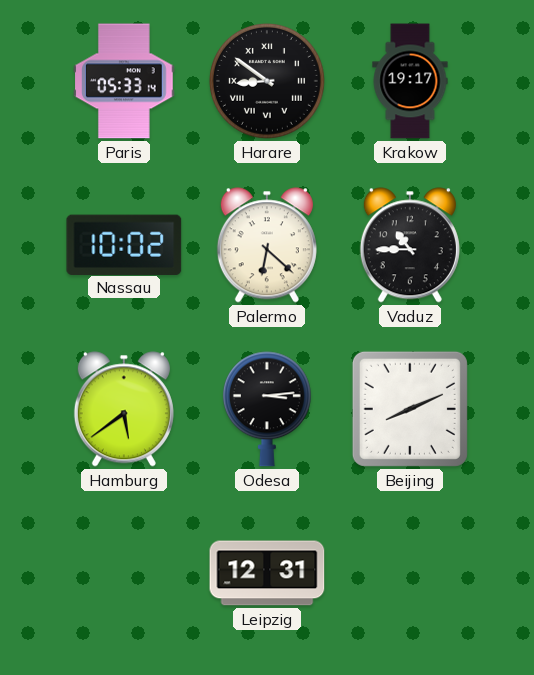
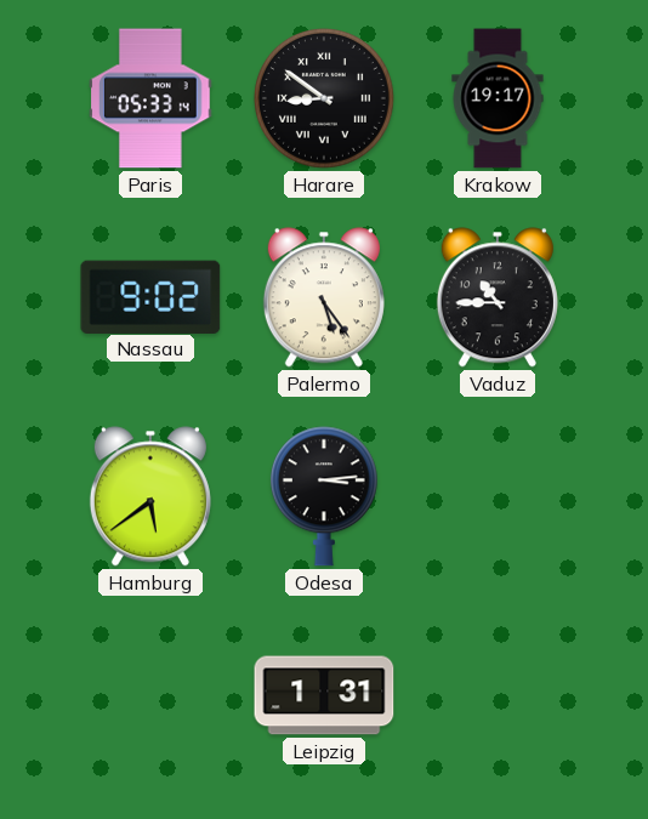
Nassau: 10:02 -> 9:02 (150, 296)
Palermo: 6:22 -> 5:24 (324, 297)
Beijing: 8:11 -> none (410, 409)
Leipzig: 12:31 -> 1:31 (324, 695)
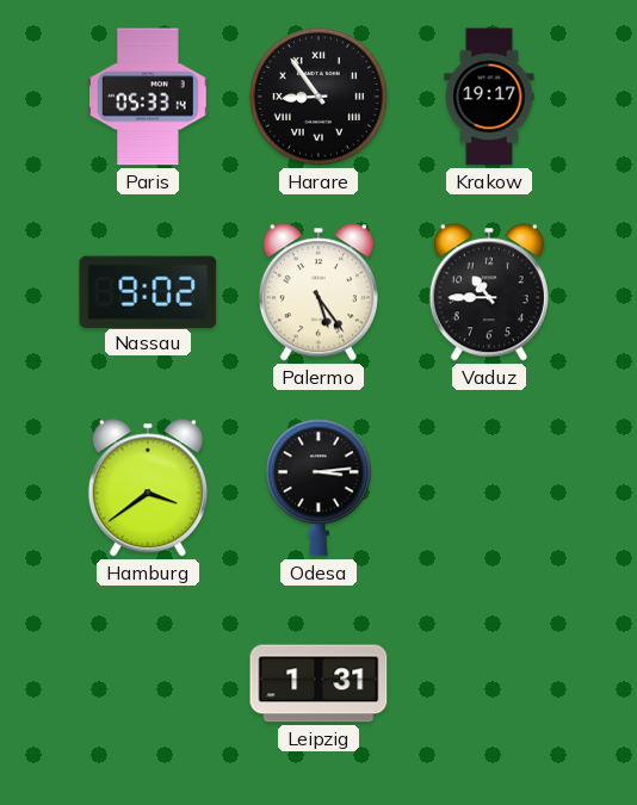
Harare: 8:51 -> 8:54 (318, 97)
Hamburg: 5:39 -> 3:39 (148, 488)
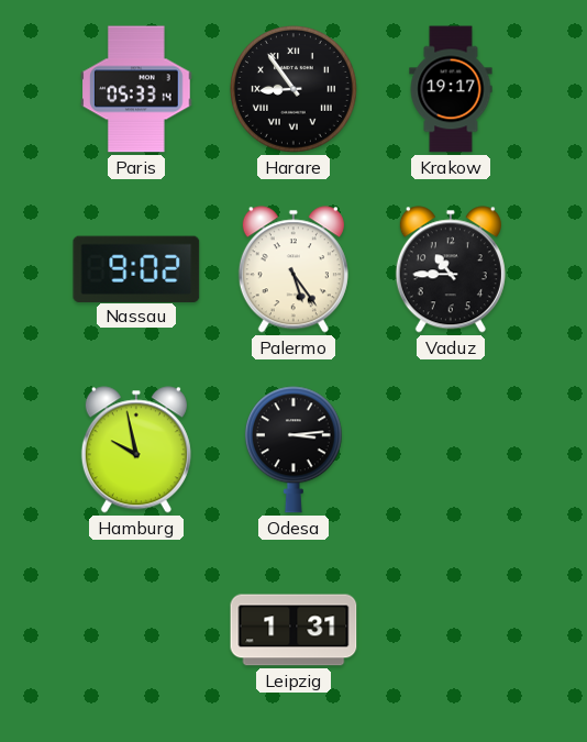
Hamburg: 3:39 -> 9:58 (136, 450)
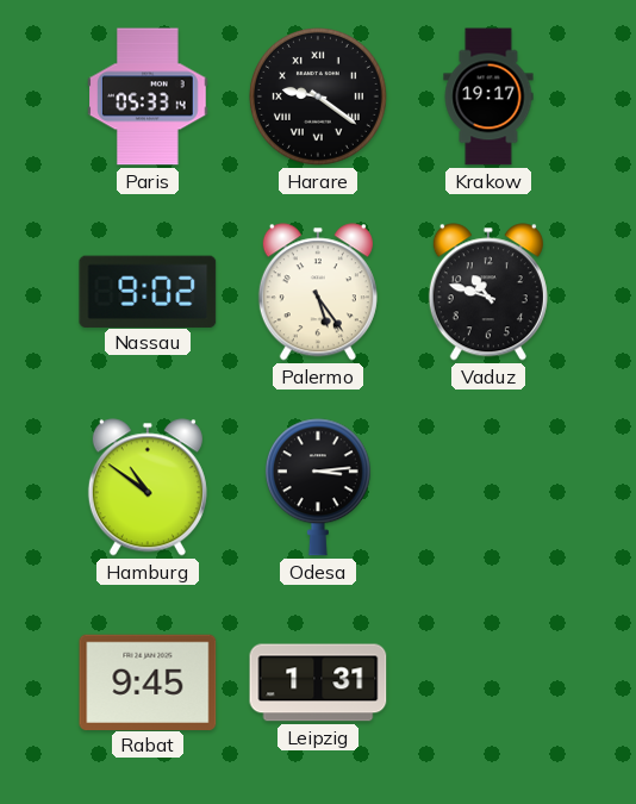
Harare: 8:54 -> 9:21 (318, 96)
Vaduz: 10:45 -> 10:48 (488, 292)
Hamburg: 9:58 -> 10:51 (148, 487)
Rabat: none -> 9:45 (148, 681)
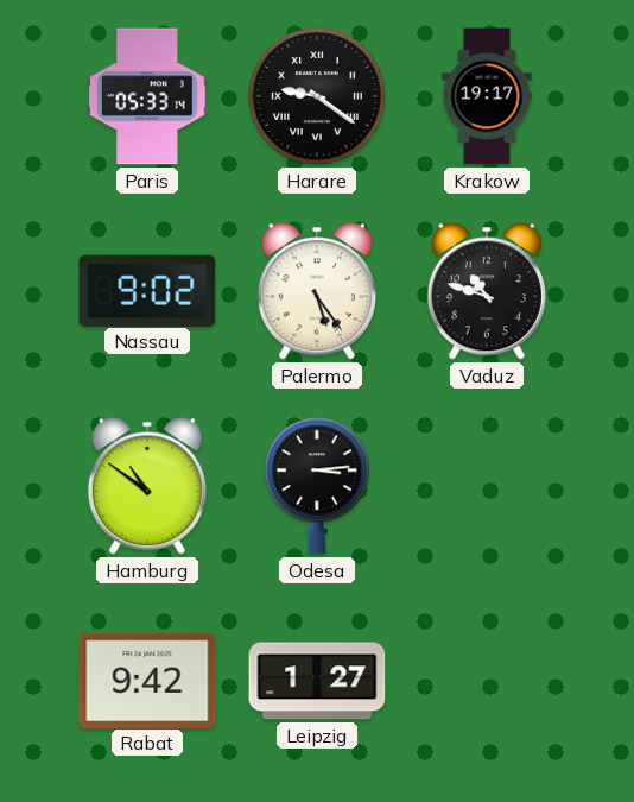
Rabat: 9:45 -> 9:42 (147, 680)
Leipzig: 1:31 -> 1:27 (317, 681)
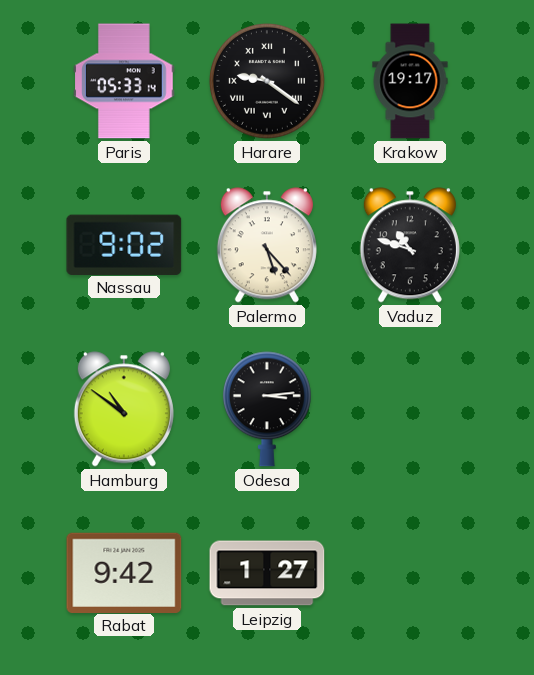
Palermo: 5:24 -> 5:23 (267, 245)
